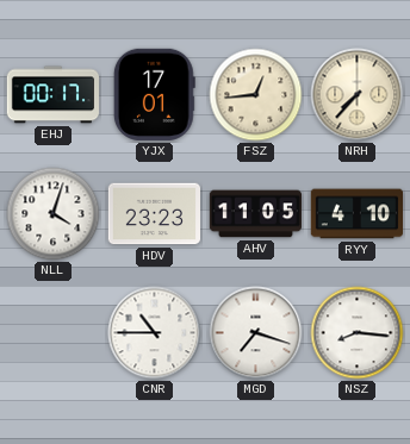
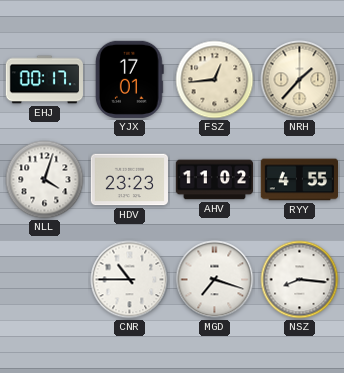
NRH: 7:37 -> 1:37 (300, 80)
AHV: 11:05 -> 11:02 (214, 180)
RYY: 4:10 -> 4:55 (299, 180)
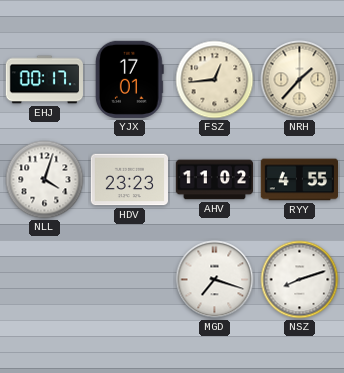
CNR: 10:45 -> none (130, 280)
NSZ: 8:16 -> 8:12 (300, 280)
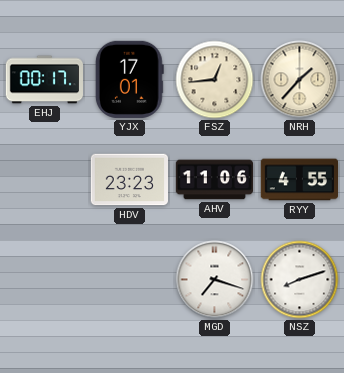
NLL: 4:03 -> none (45, 180)
AHV: 11:02 -> 11:06 (214, 180)
